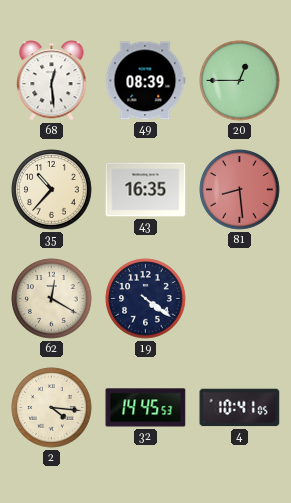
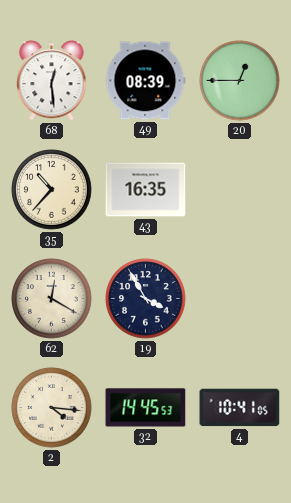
81: 8:29 -> none (240, 190)
19: 4:21 -> 3:55 (146, 299)
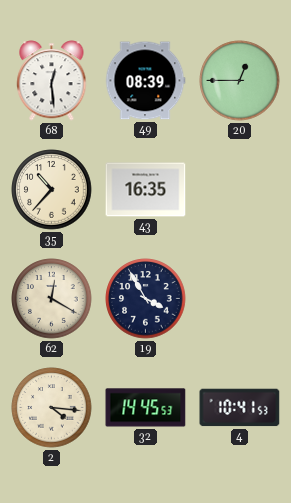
4: 10:41:05 -> 10:41:53 (240, 408)
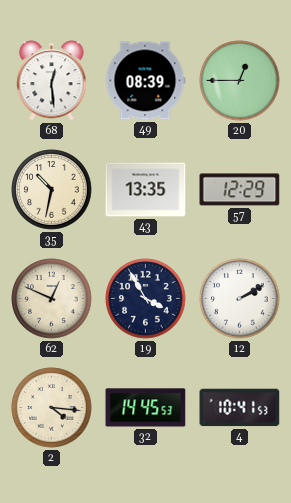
35: 10:37 -> 10:32 (52, 190)
43: 16:35 -> 13:35 (146, 190)
57: none -> 12:29 (240, 190)
62: 12:20 -> 12:49 (52, 299)
12: none -> 2:10 (240, 299)
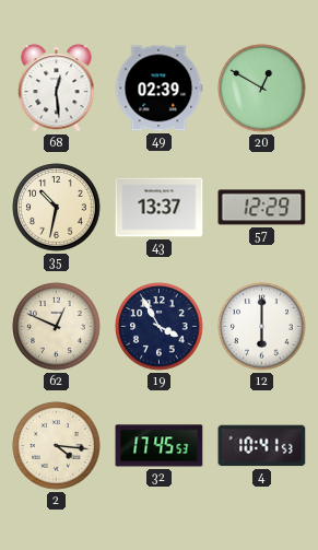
49: 08:39 -> 02:39 (158, 89)
20: 12:45 -> 12:50 (262, 89)
43: 13:35 -> 13:37 (160, 208)
12: 2:10 -> 6:00 (262, 327)
32: 14:45 -> 17:45 (160, 446)
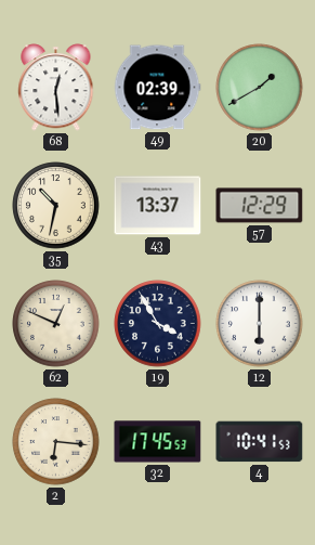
20: 12:50 -> 1:40 (260, 88)
2: 4:16 -> 6:16 (56, 442)
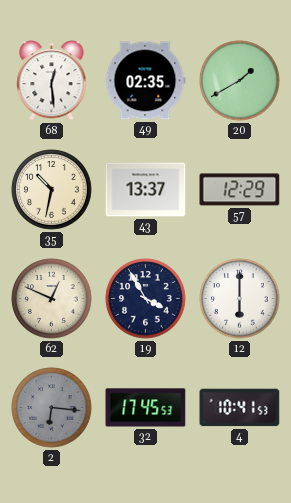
49: 02:39 -> 02:35 (145, 81)
2 dial: cream -> grey (52, 408)
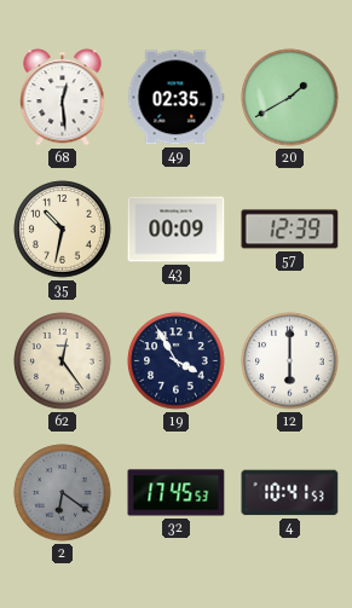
43: 13:37 -> 00:09 (177, 230)
57: 12:29 -> 12:39 (290, 230)
62: 12:49 -> 12:24 (63, 361)
2: 6:16 -> 6:21 (63, 493)
